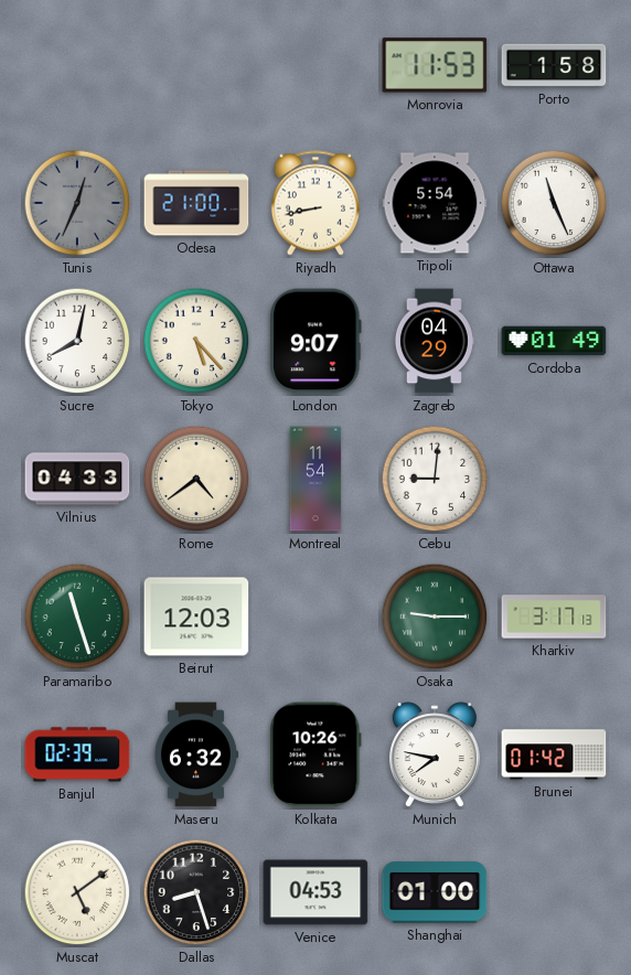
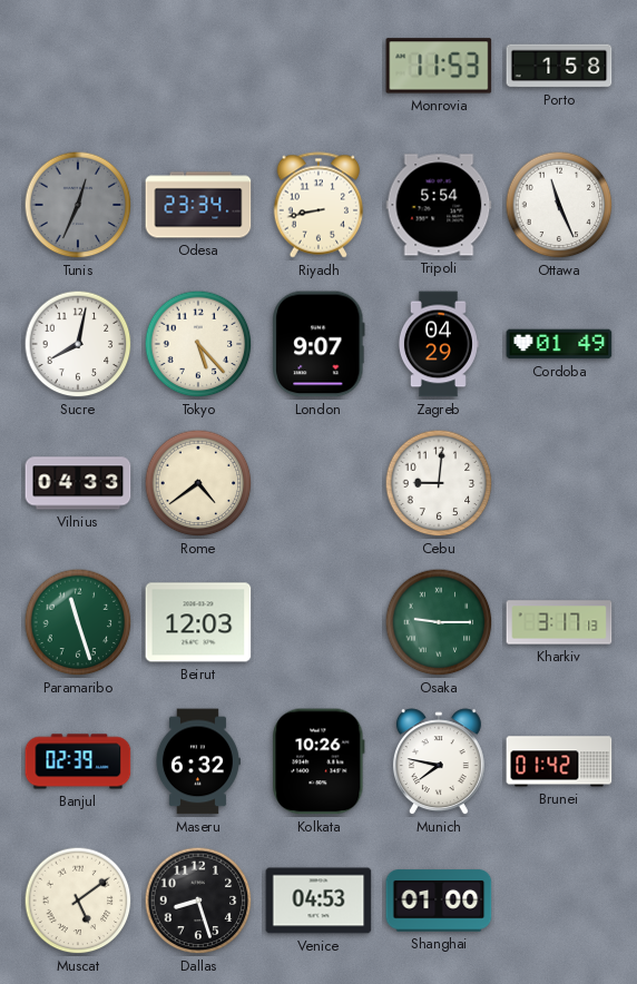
Odesa: 21:00 -> 23:34 (198, 205)
Montreal: 11:54 -> none (315, 479)
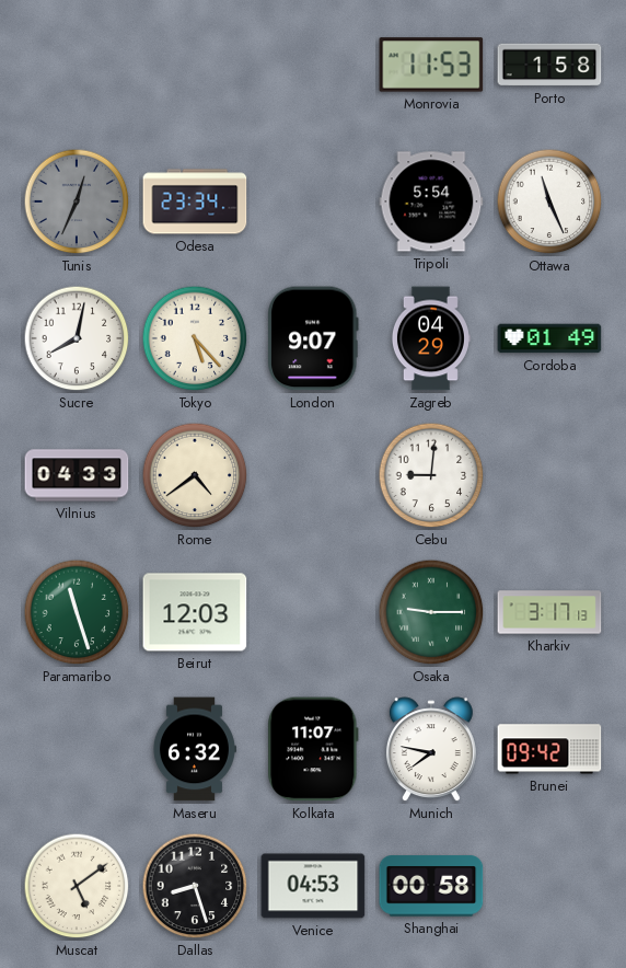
Riyadh: 8:43 -> none (318, 205)
Banjul: 02:39 -> none (78, 761)
Kolkata: 10:26 -> 11:07 (313, 749)
Brunei: 01:42 -> 09:42 (549, 749)
Shanghai: 01:00 -> 00:58 (431, 886)
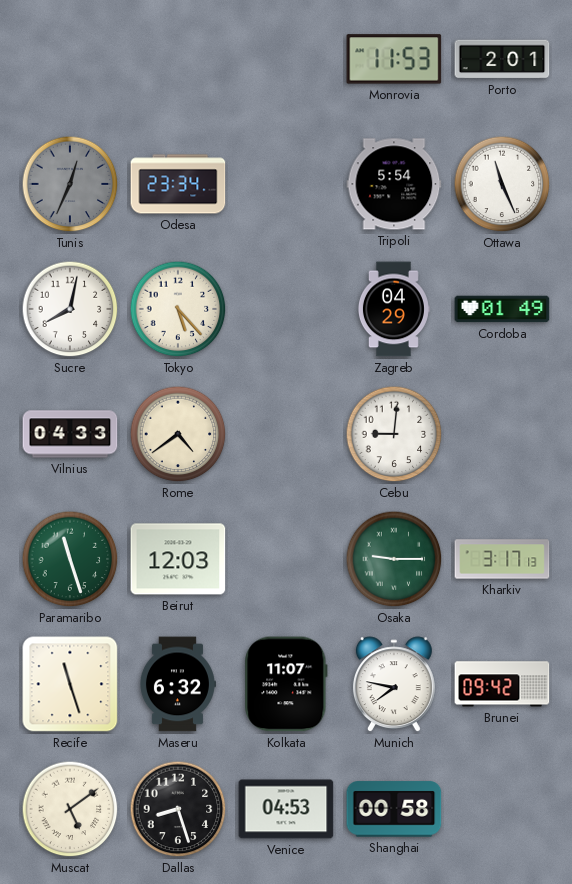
Porto: 1:58 -> 2:01 (502, 59)
London: 9:07 -> none (313, 338)
Recife: none -> 11:27 (70, 684)
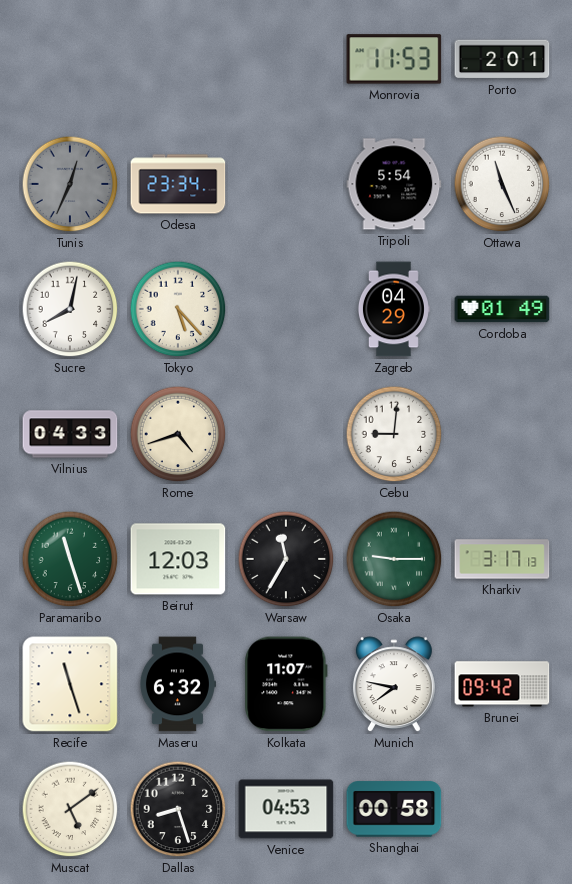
Rome: 4:39 -> 4:42 (178, 434)
Warsaw: none -> 11:35 (286, 559)
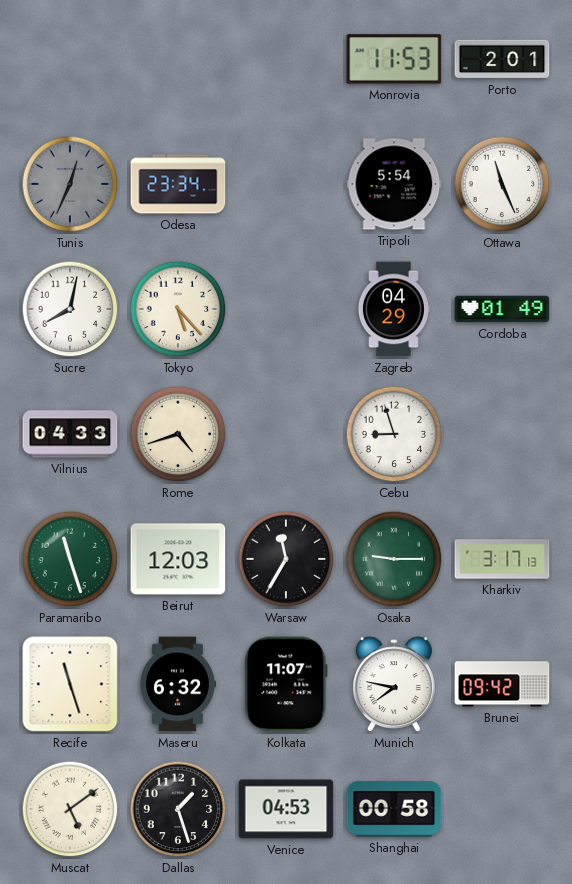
Cebu: 9:01 -> 8:57 (394, 434)
Dallas: 8:27 -> 1:27 (178, 809)
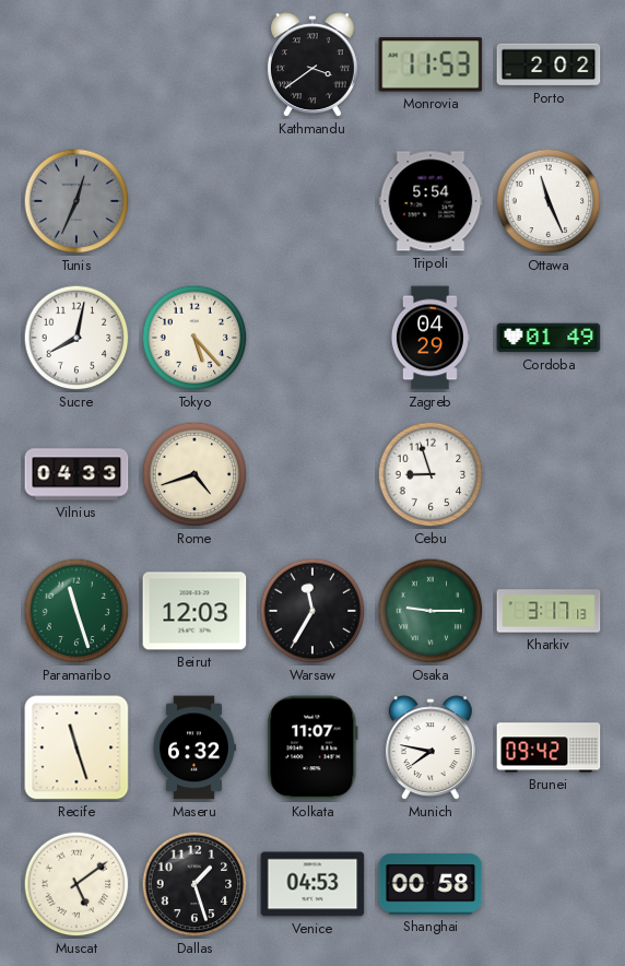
Kathmandu: none -> 3:39 (312, 66)
Porto: 2:01 -> 2:02 (549, 64)
Odesa: 23:34 -> none (178, 184)
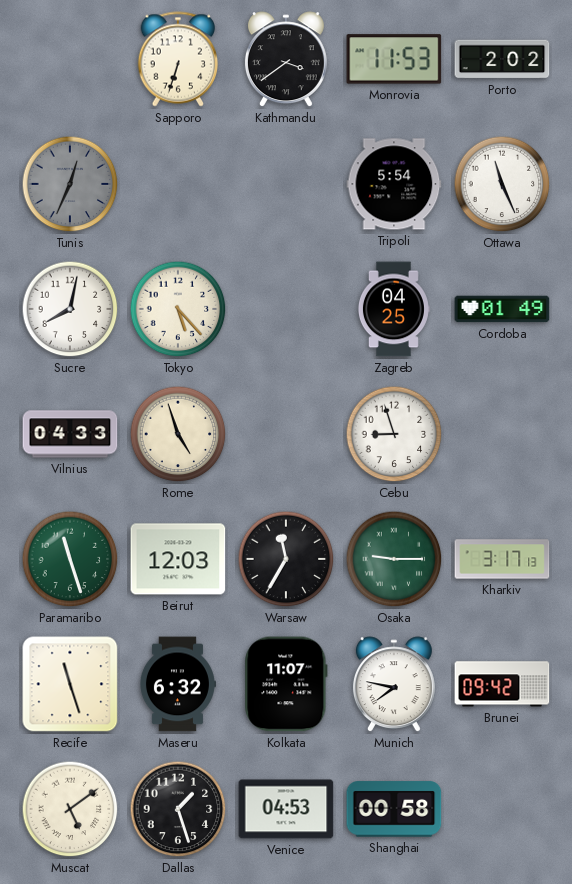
Sapporo: none -> 6:33 (178, 59)
Zagreb: 04:29 -> 04:25 (393, 309)
Rome: 4:42 -> 4:57 (178, 434)
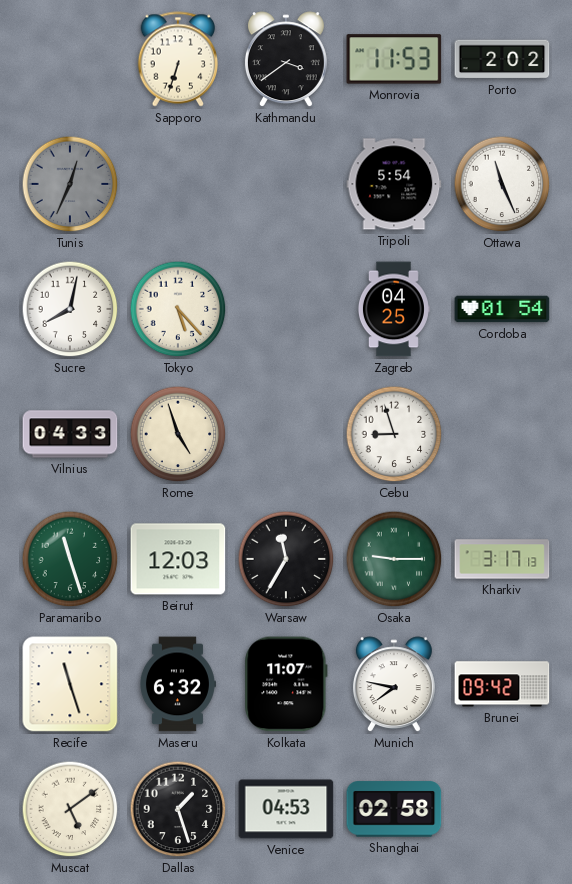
Cordoba: 01:49 -> 01:54 (502, 309)
Shanghai: 00:58 -> 02:58 (394, 809)
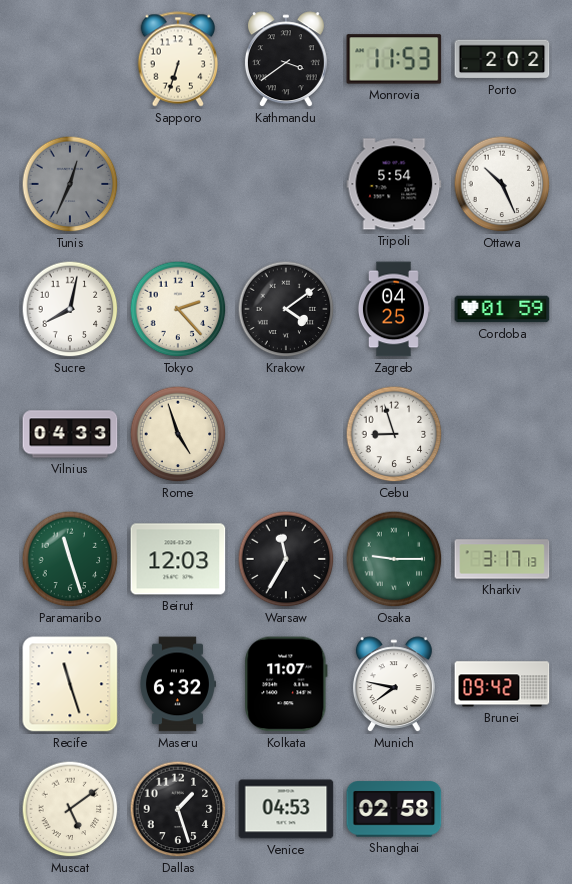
Ottawa: 11:26 -> 10:26 (502, 184)
Tokyo: 5:23 -> 2:23 (178, 309)
Krakow: none -> 4:09 (286, 309)
Cordoba: 01:54 -> 01:59 (502, 309)
